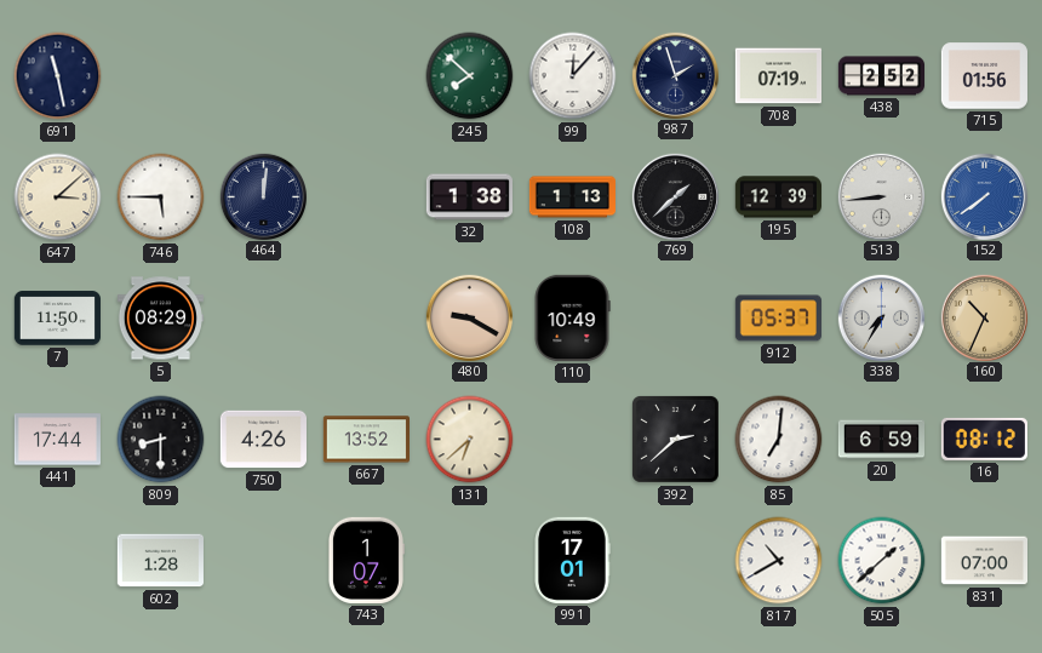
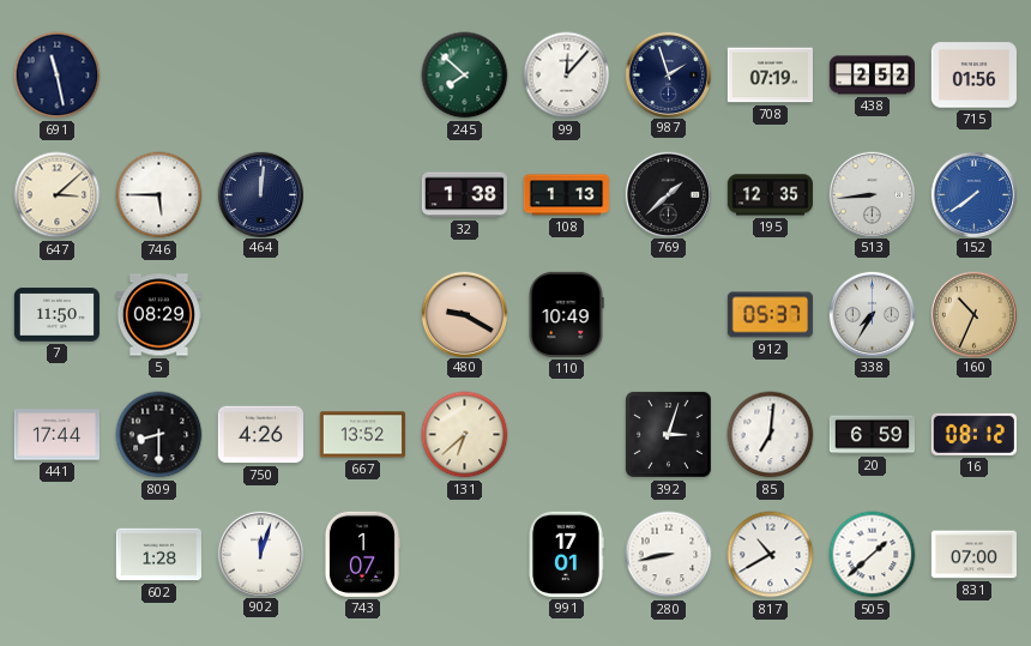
195: 12:39 -> 12:35 (770, 195)
392: 2:38 -> 3:03 (668, 434)
902: none -> 12:03 (260, 554)
280: none -> 8:43 (669, 555)
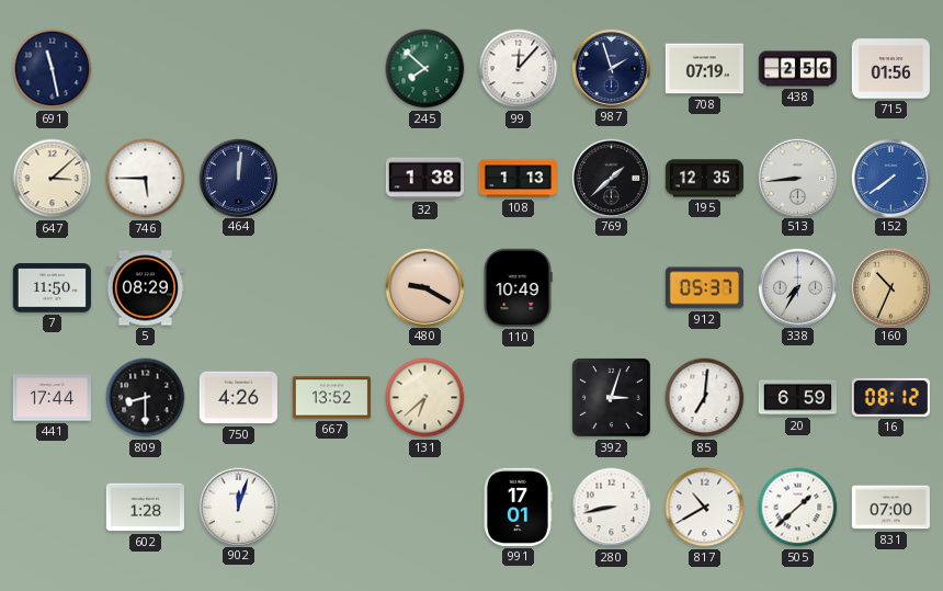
438: 2:52 -> 2:56 (797, 69)
743: 1:07 -> none (362, 554)
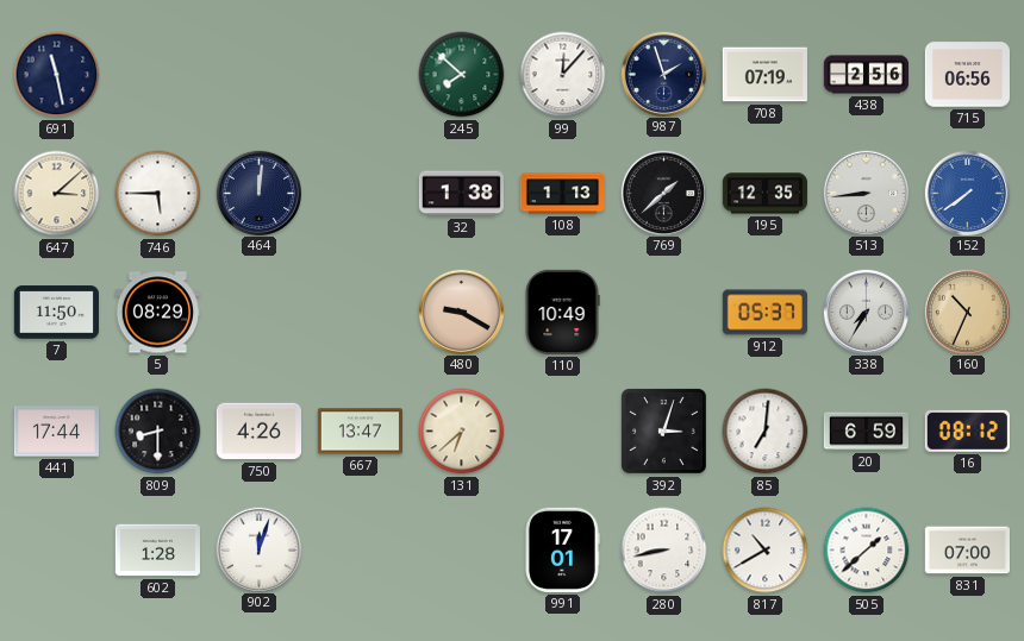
715: 01:56 -> 06:56 (967, 75)
667: 13:52 -> 13:47 (360, 432)
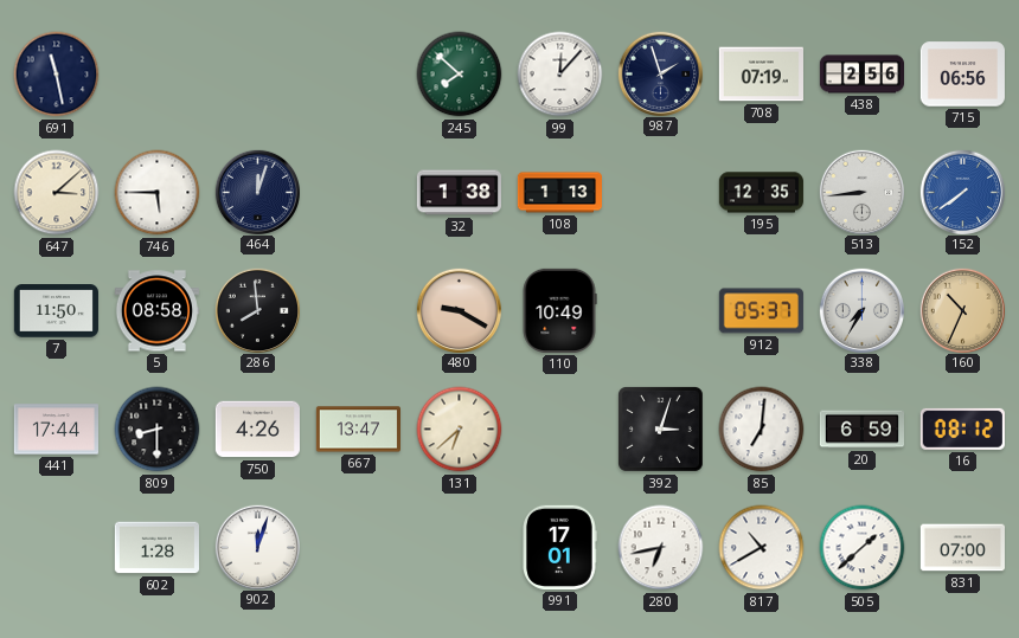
464: 12:01 -> 12:03 (257, 192)
769: 1:38 -> none (663, 193)
5: 08:29 -> 08:58 (156, 311)
286: none -> 7:59 (257, 310)
280: 8:43 -> 6:43 (661, 548)
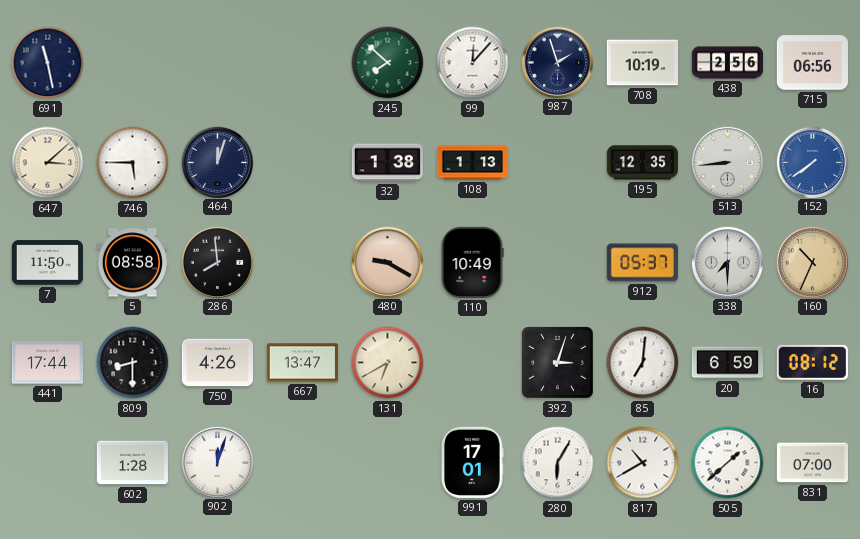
708: 07:19 -> 10:19 (642, 63)
338: 7:35 -> 7:30 (727, 262)
131: 6:38 -> 6:40 (388, 363)
280: 6:43 -> 6:05 (558, 463)
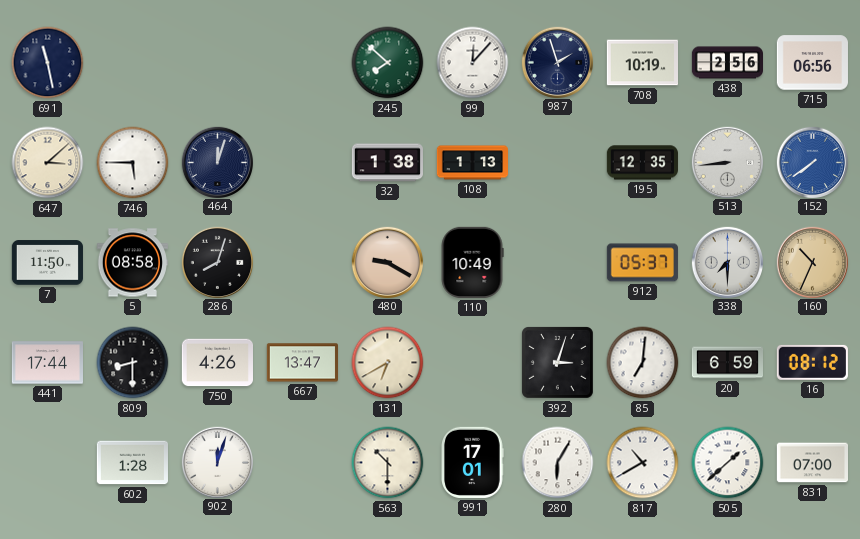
286: 7:59 -> 8:03 (217, 262)
563: none -> 10:30 (388, 463)
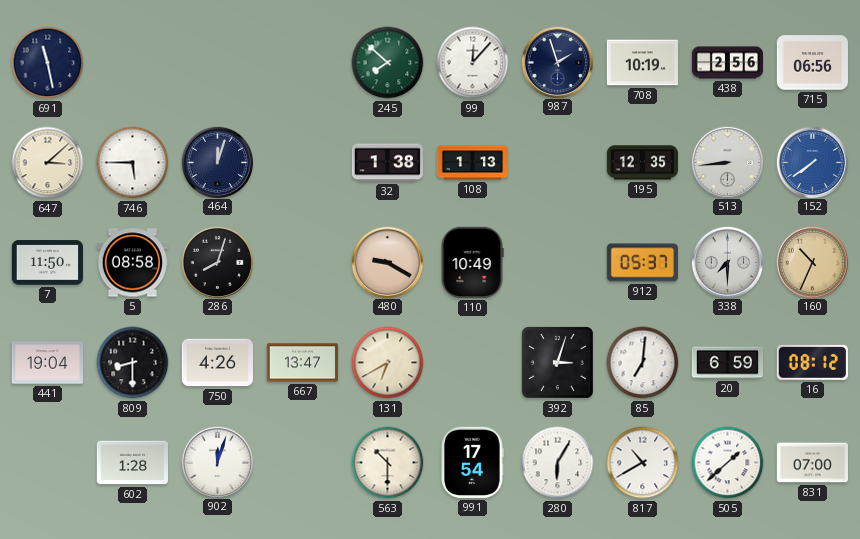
441: 17:44 -> 19:04 (47, 363)
991: 17:01 -> 17:54 (472, 462)
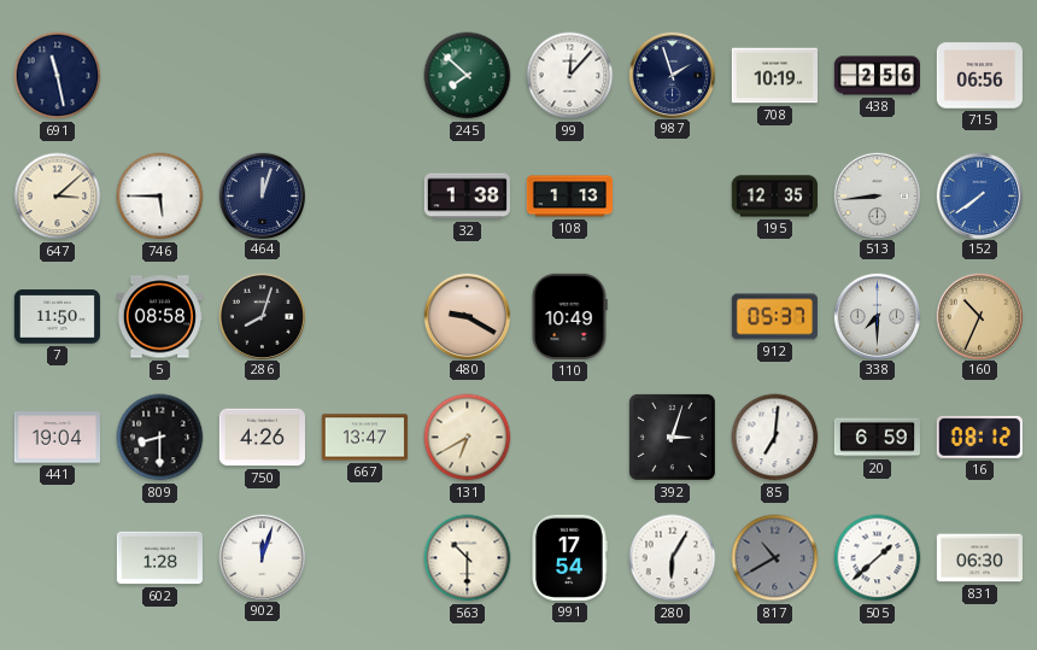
817 dial: white -> grey (775, 558)
831: 07:00 -> 06:30 (979, 558)
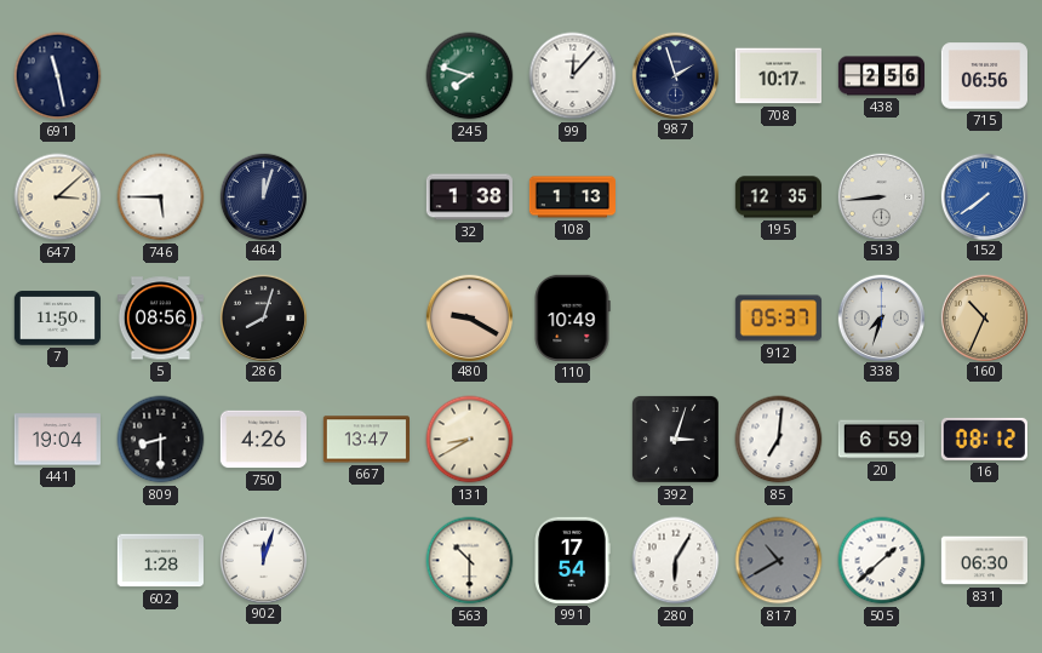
245: 7:52 -> 7:48 (470, 76)
708: 10:19 -> 10:17 (778, 76)
5: 08:58 -> 08:56 (160, 319)
338: 7:30 -> 7:33 (881, 317)
131: 6:40 -> 8:40 (470, 440)
